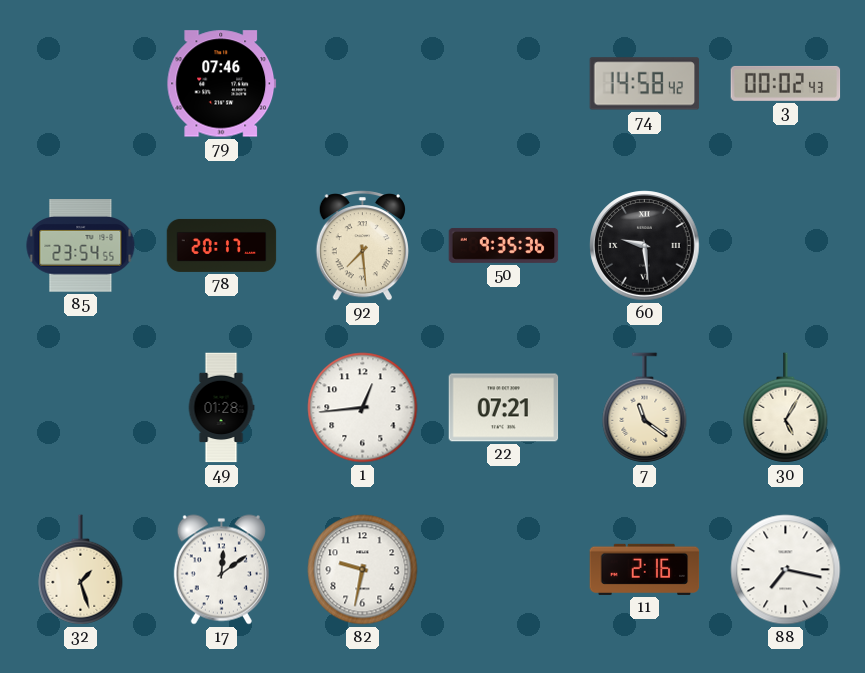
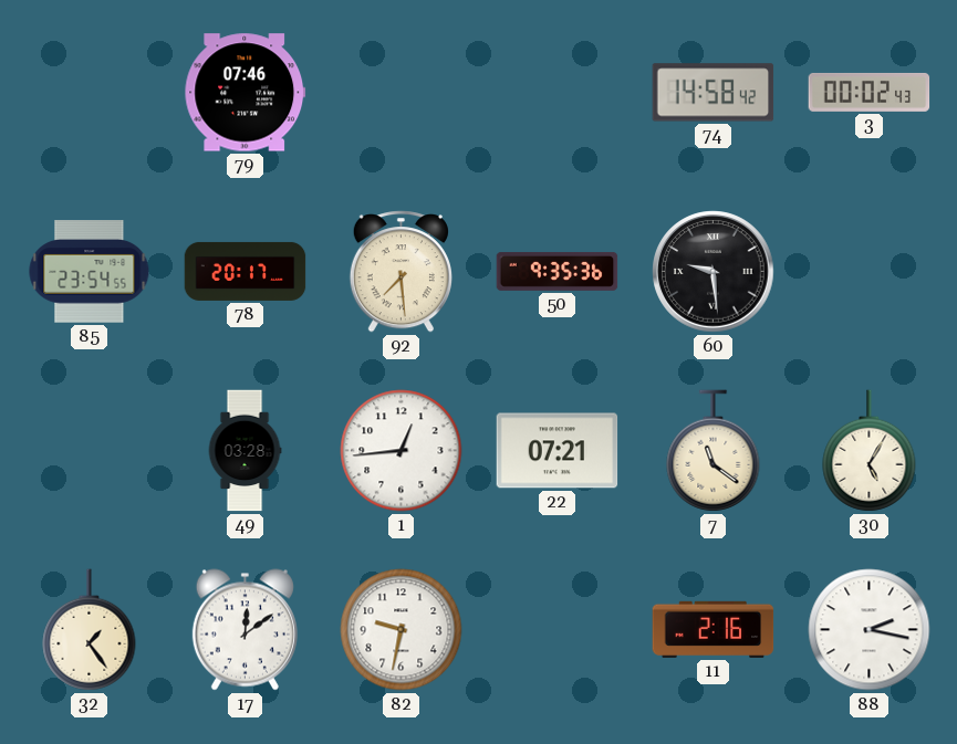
49: 01:28 -> 03:28 (245, 451)
32: 1:27 -> 1:24 (90, 630)
88: 7:17 -> 2:17 (870, 630)
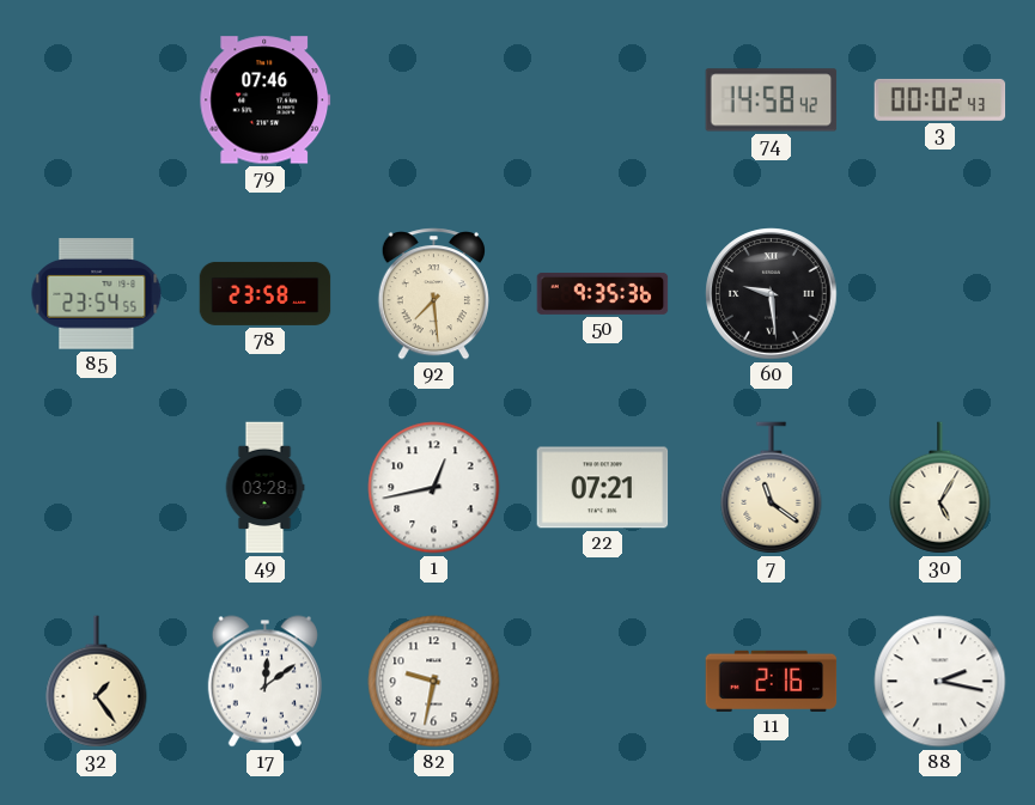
78: 20:17 -> 23:58 (266, 293)
1: 12:44 -> 12:43 (434, 488)
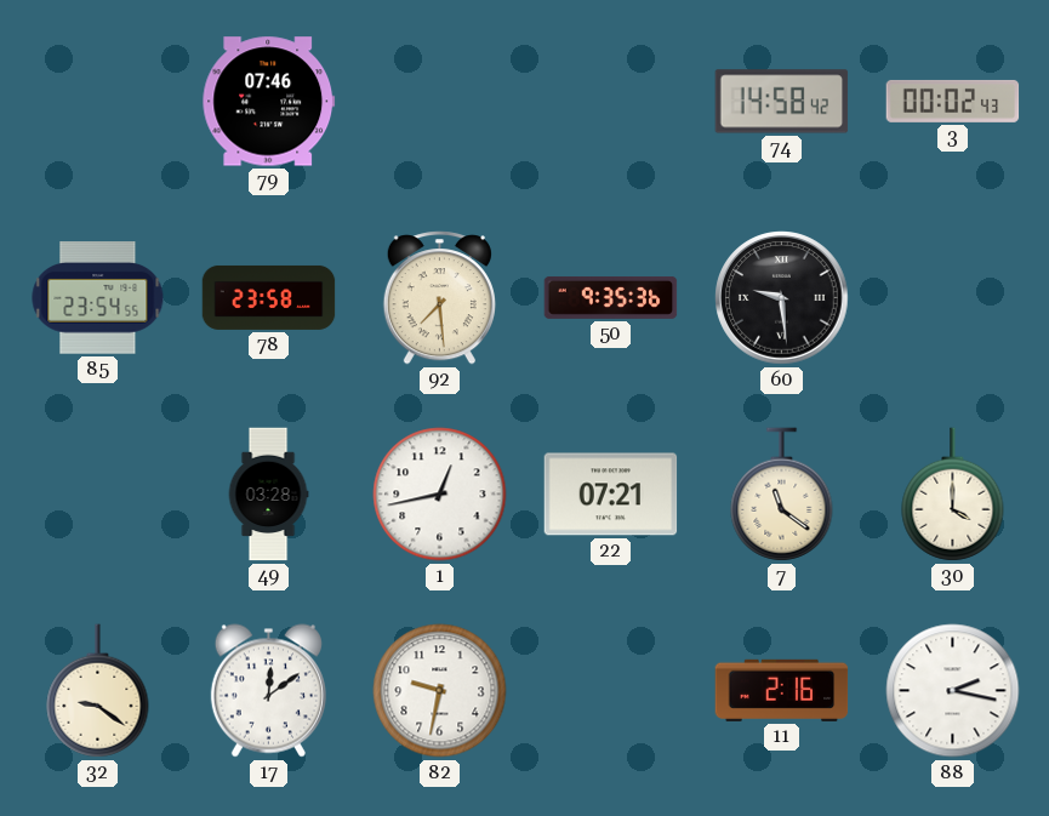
30: 5:05 -> 4:00 (953, 495)
32: 1:24 -> 9:21 (98, 691)
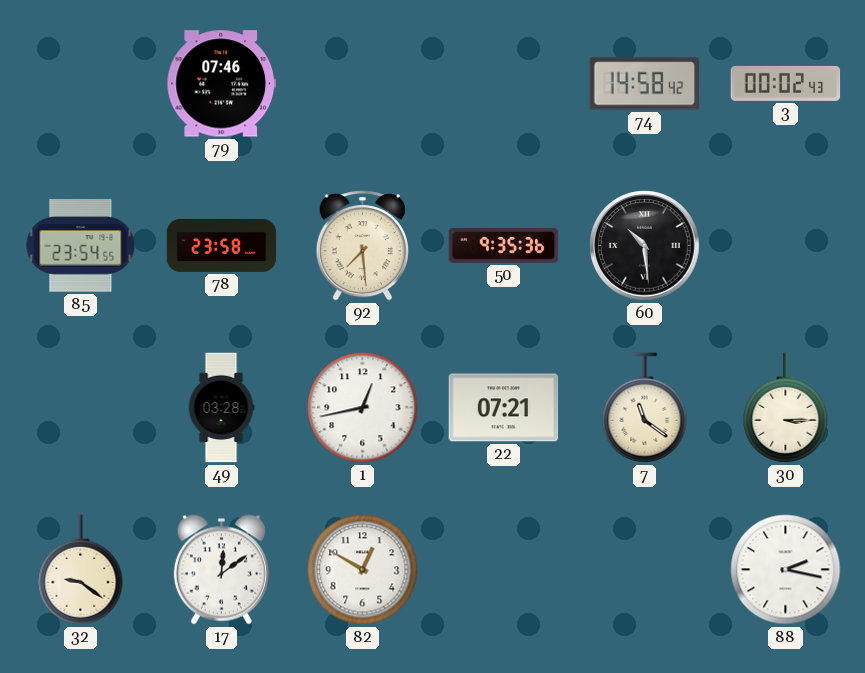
60: 9:29 -> 10:29 (645, 246)
30: 4:00 -> 3:15 (786, 408)
82: 9:32 -> 12:50 (363, 570)
11: 2:16 -> none (782, 690)
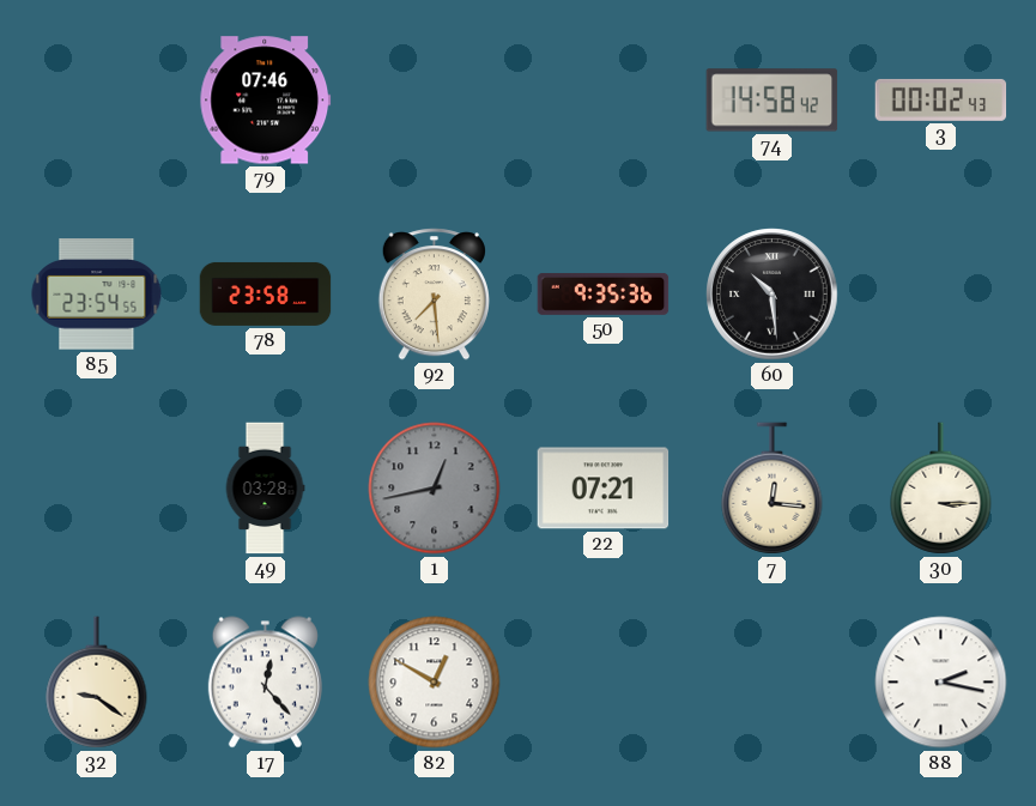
1 dial: white -> grey (435, 489)
7: 11:21 -> 12:16 (773, 489)
17: 12:09 -> 12:23 (265, 683)
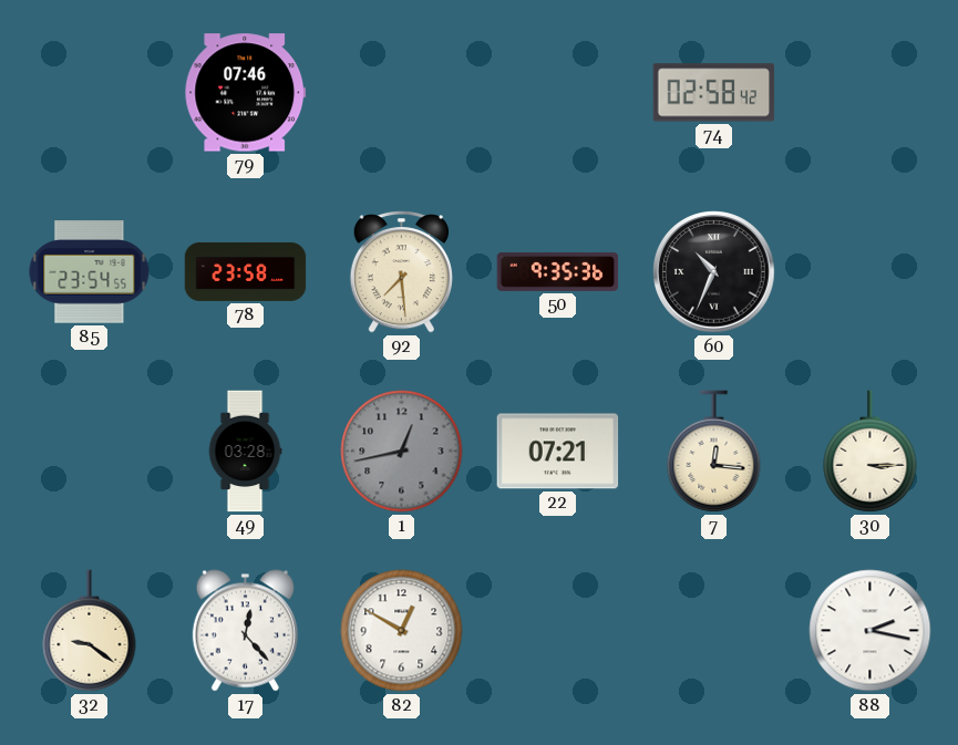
74: 14:58 -> 02:58 (714, 93)
3: 00:02 -> none (941, 99)
60: 10:29 -> 10:34 (714, 272)
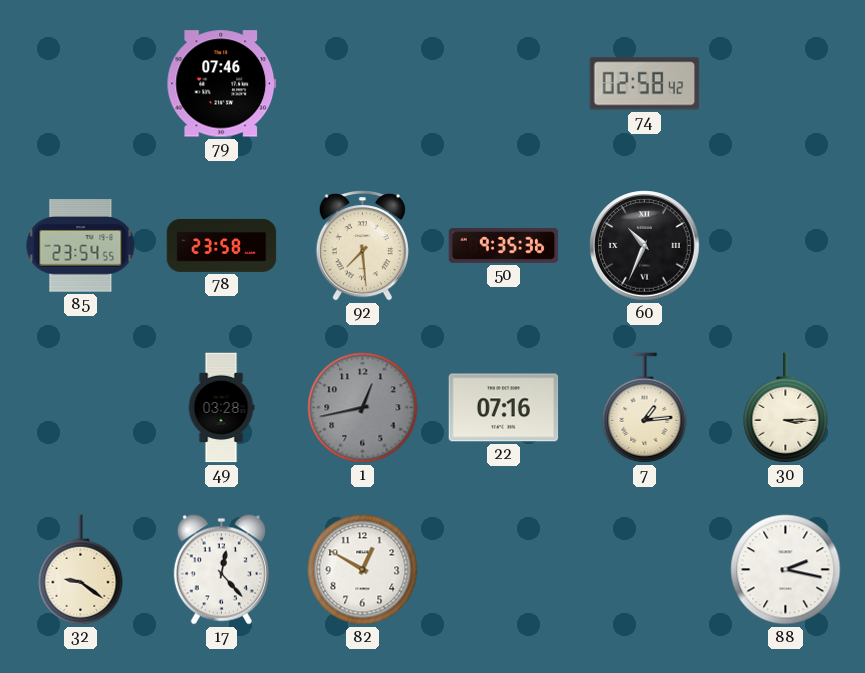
22: 07:21 -> 07:16 (504, 408)
7: 12:16 -> 1:14 (645, 408)
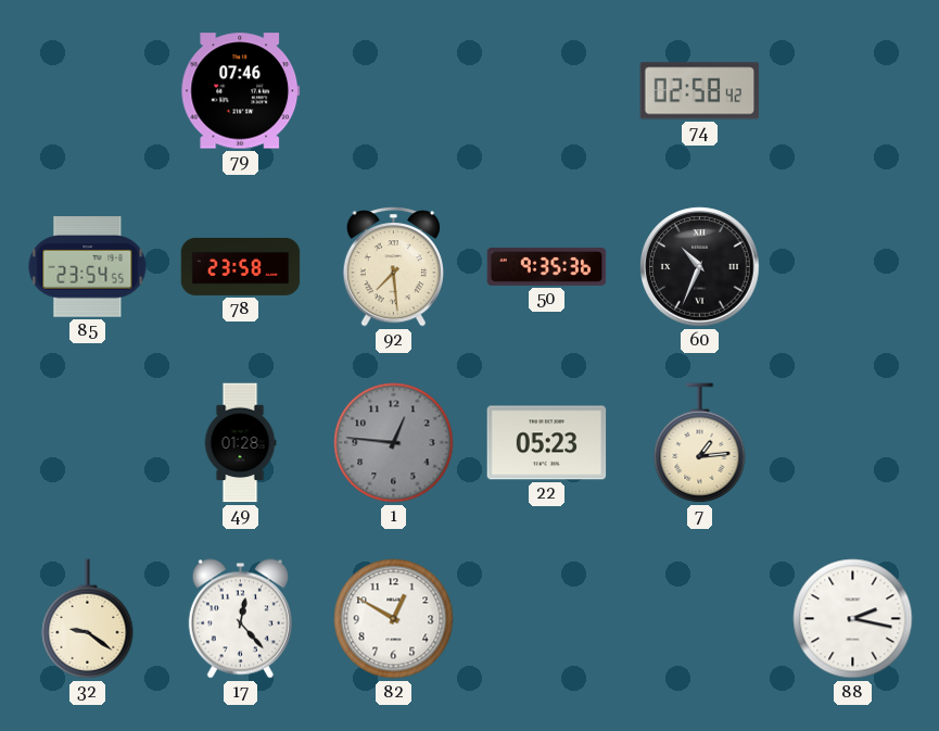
49: 03:28 -> 01:28 (240, 443)
1: 12:43 -> 12:46 (394, 443)
22: 07:16 -> 05:23 (547, 443)
30: 3:15 -> none (786, 408)
